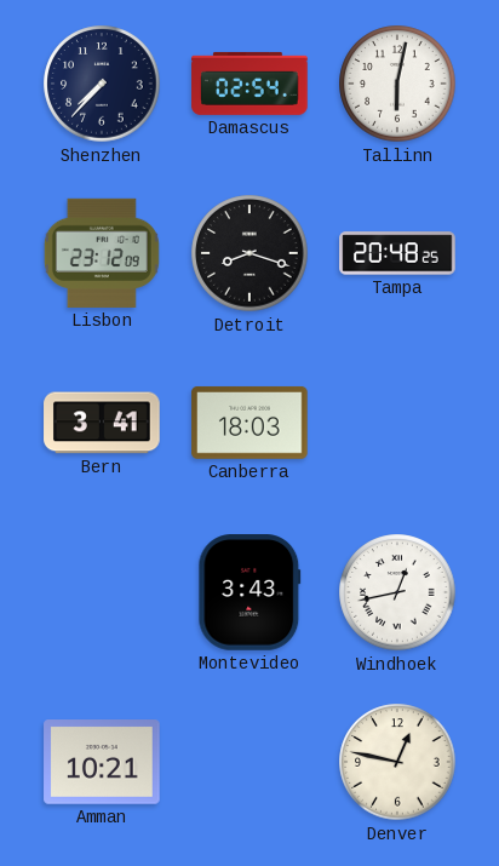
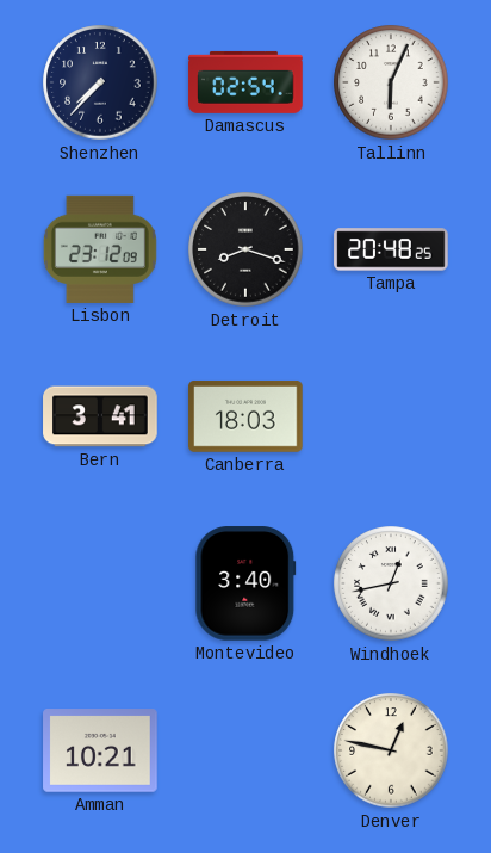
Tallinn: 6:02 -> 6:04 (391, 82)
Montevideo: 3:43 -> 3:40 (245, 583)
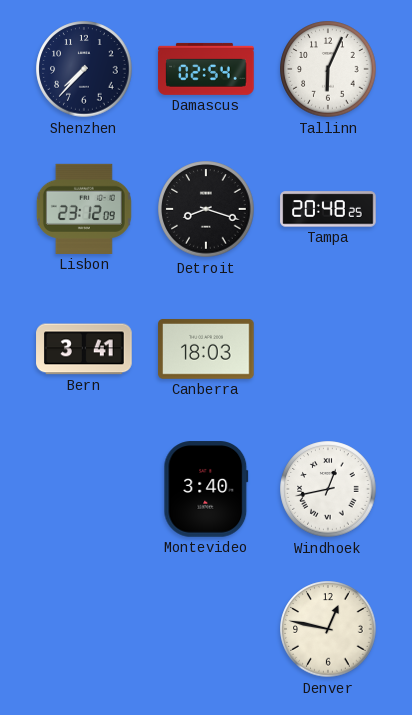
Amman: 10:21 -> none (100, 750)
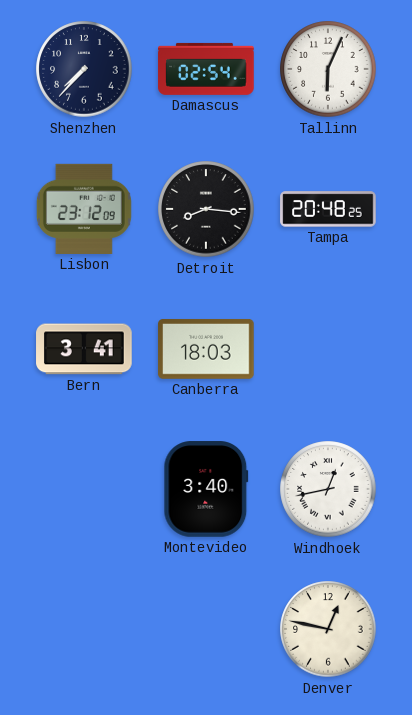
Detroit: 8:18 -> 8:16 (206, 209)
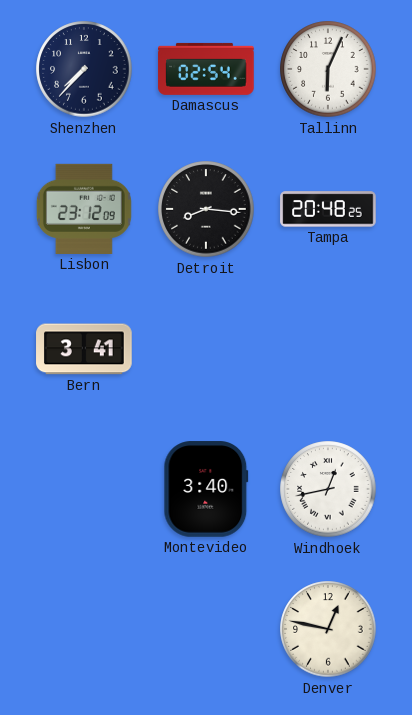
Canberra: 18:03 -> none (206, 349)
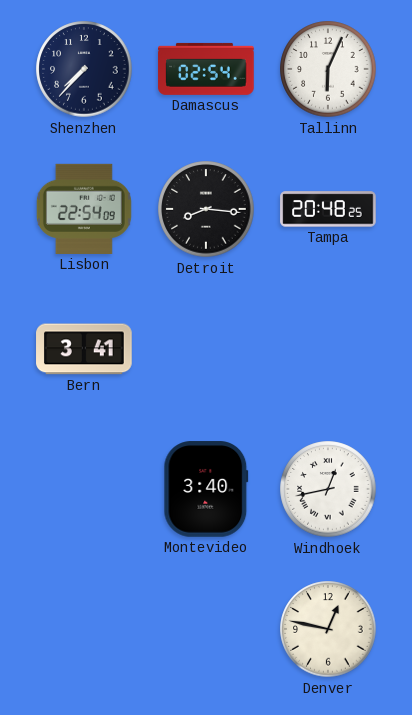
Lisbon: 23:12 -> 22:54 (84, 209)
